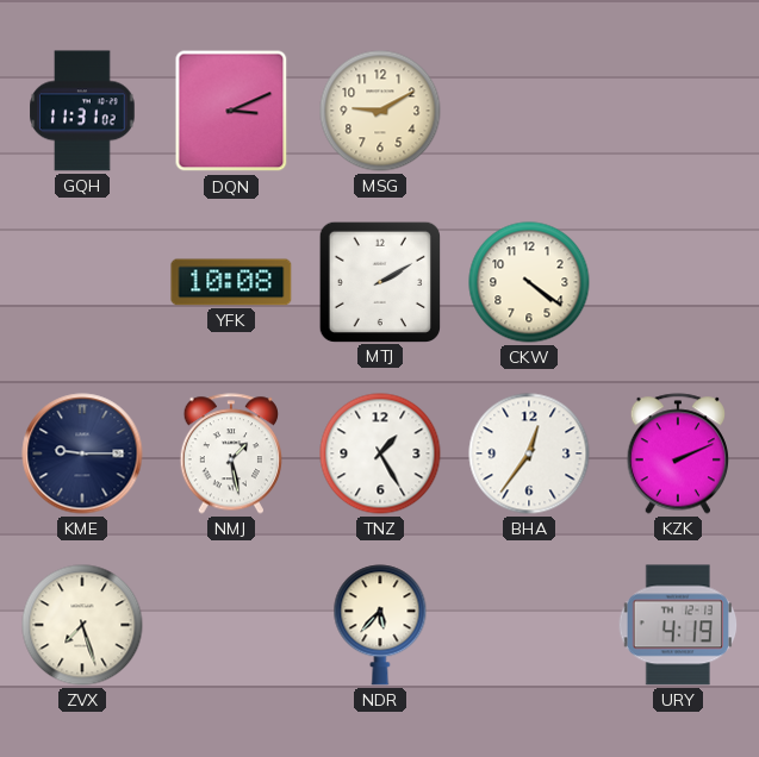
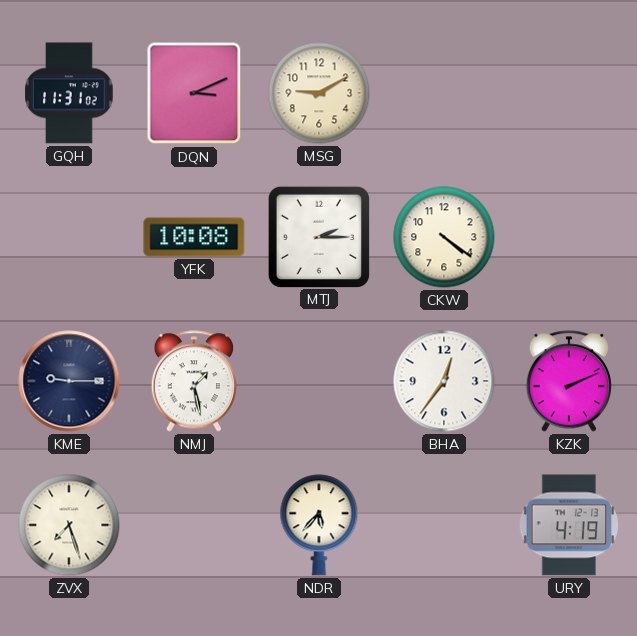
MTJ: 2:10 -> 2:15 (318, 236)
TNZ: 1:25 -> none (380, 453)
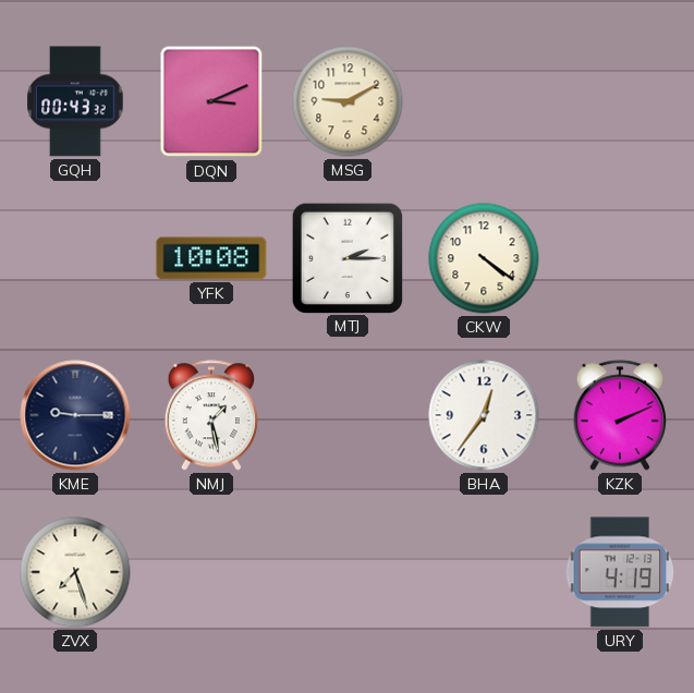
GQH: 11:31 -> 00:43 (75, 101)
NDR: 5:37 -> none (319, 525)
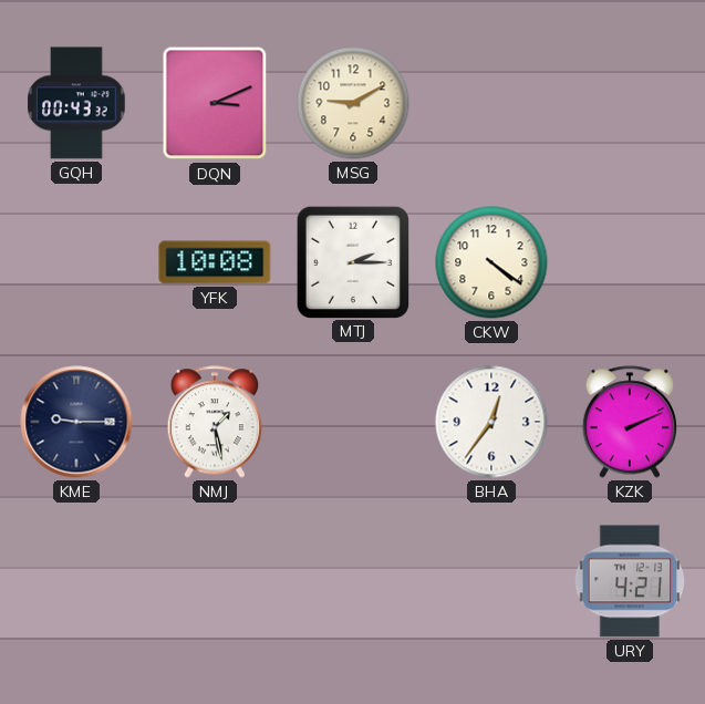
ZVX: 7:27 -> none (75, 572)
URY: 4:19 -> 4:21 (630, 581)
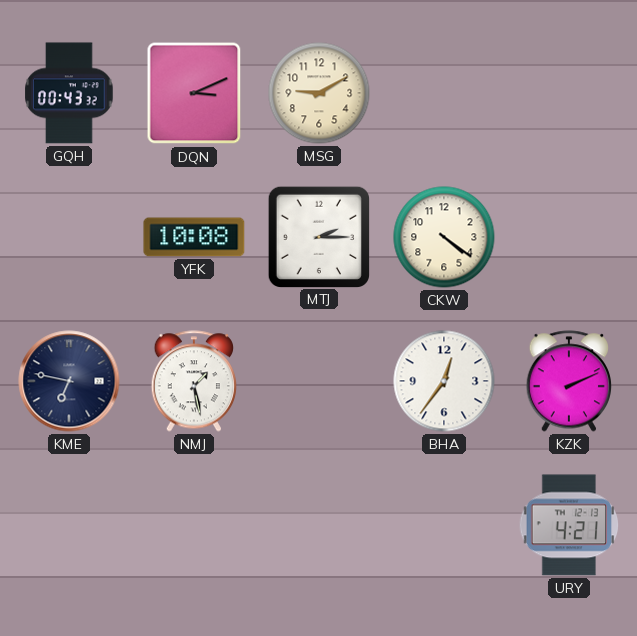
KME: 9:15 -> 6:47 (69, 381)
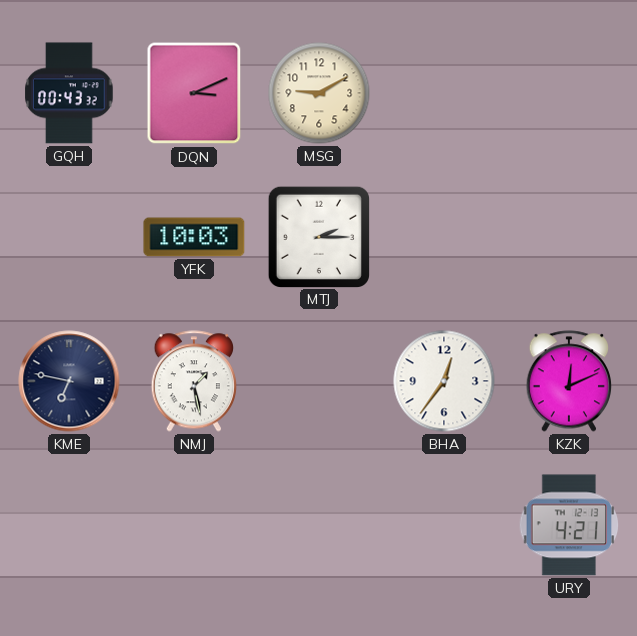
YFK: 10:08 -> 10:03 (194, 237)
CKW: 4:21 -> none (444, 237)
KZK: 2:11 -> 12:11 (568, 381)
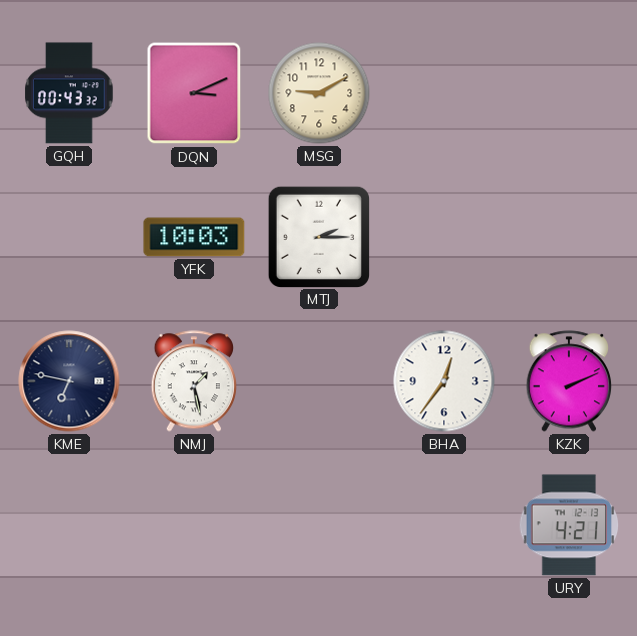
KZK: 12:11 -> 2:11 (568, 381)
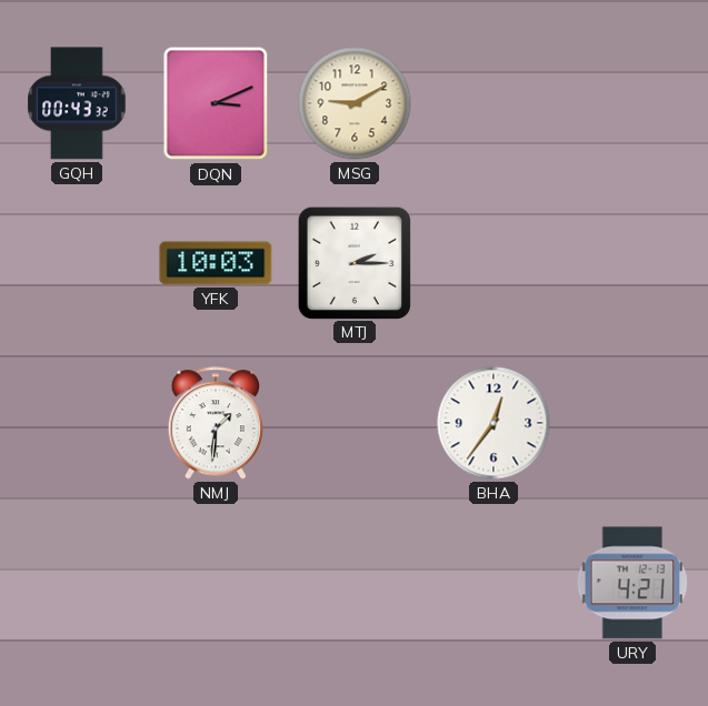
KME: 6:47 -> none (69, 381)
NMJ: 1:28 -> 1:31 (215, 423)
KZK: 2:11 -> none (568, 381)
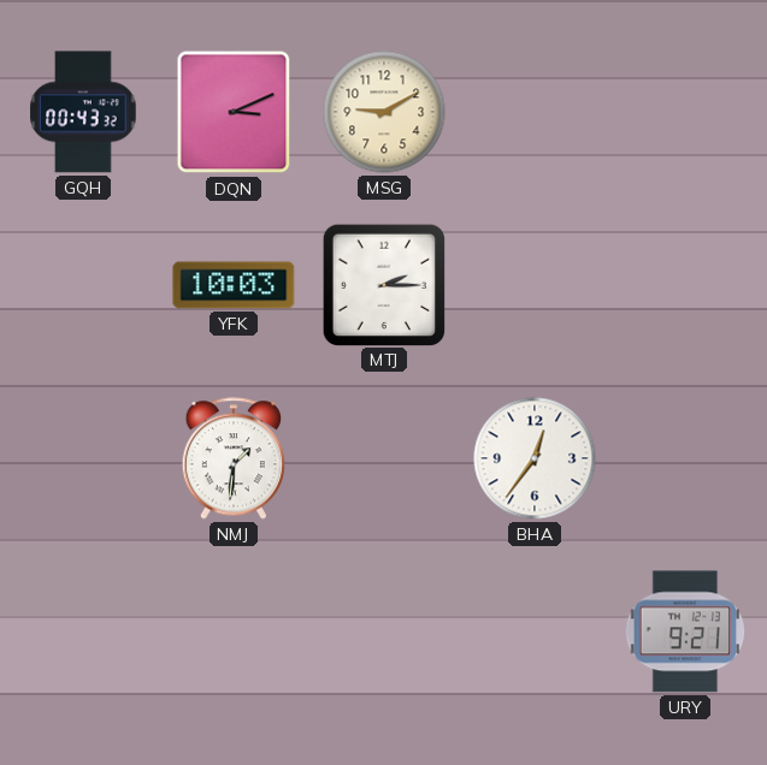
URY: 4:21 -> 9:21 (685, 631)
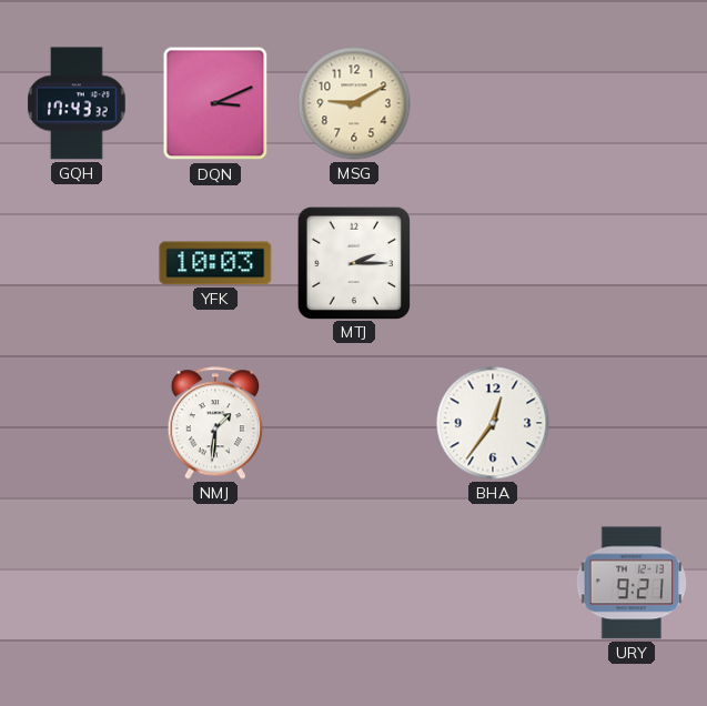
GQH: 00:43 -> 17:43 (77, 103)
